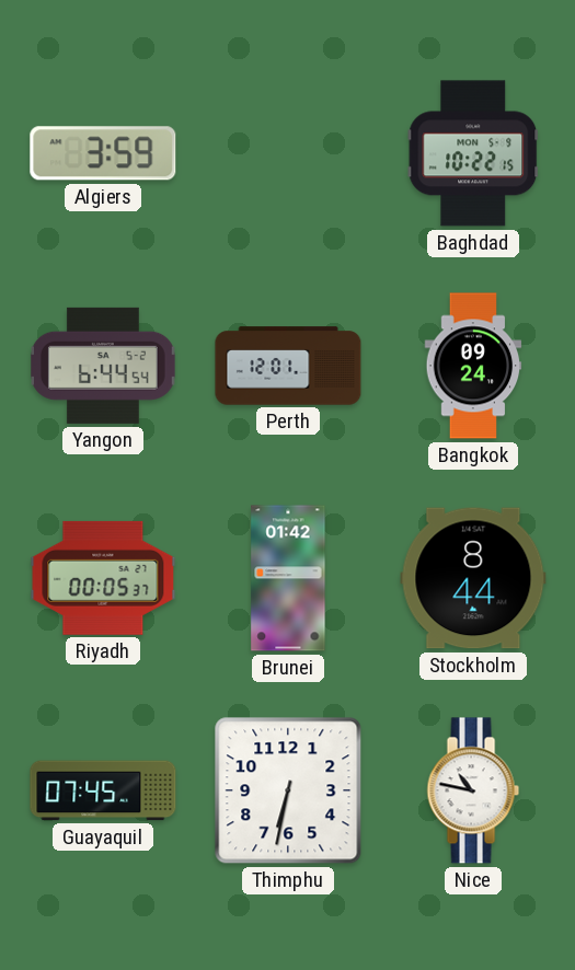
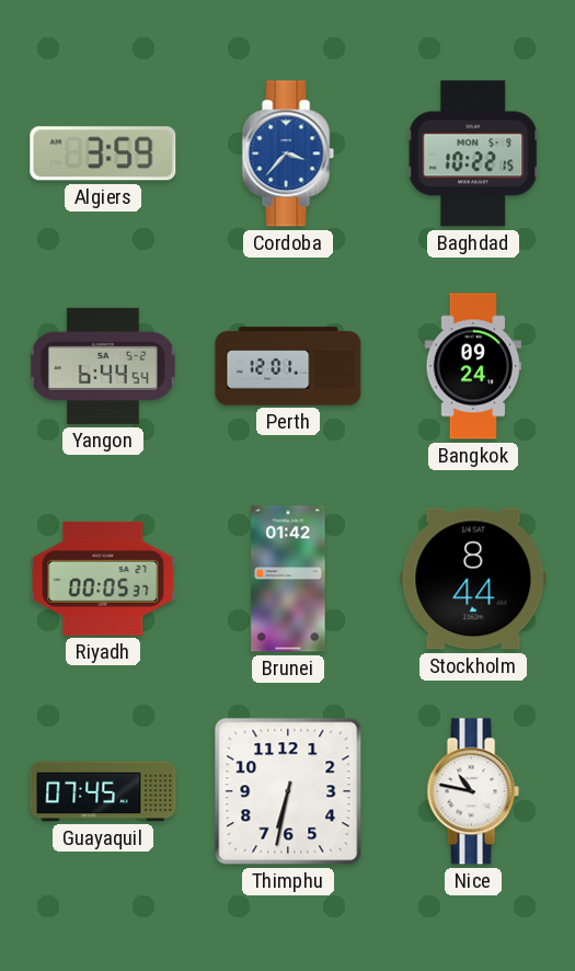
Cordoba: none -> 3:37 (288, 153)
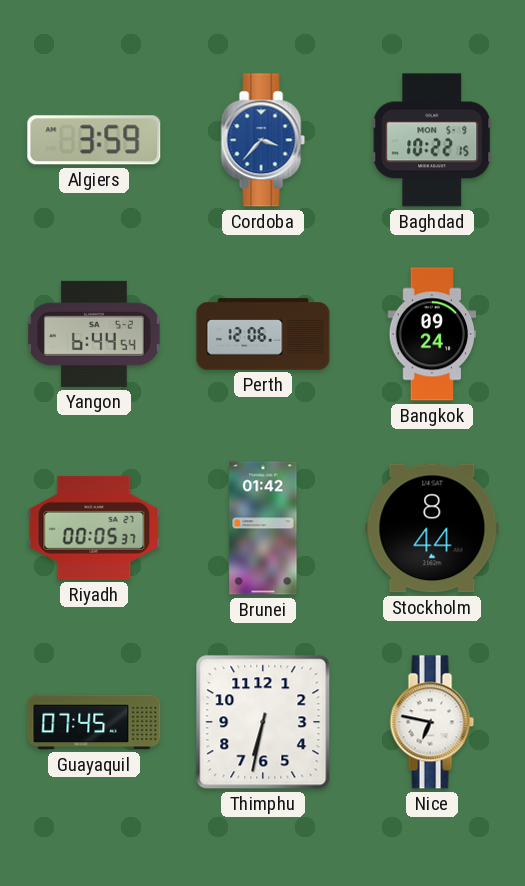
Perth: 12:01 -> 12:06 (263, 334)
Nice: 10:47 -> 6:47 (432, 722)
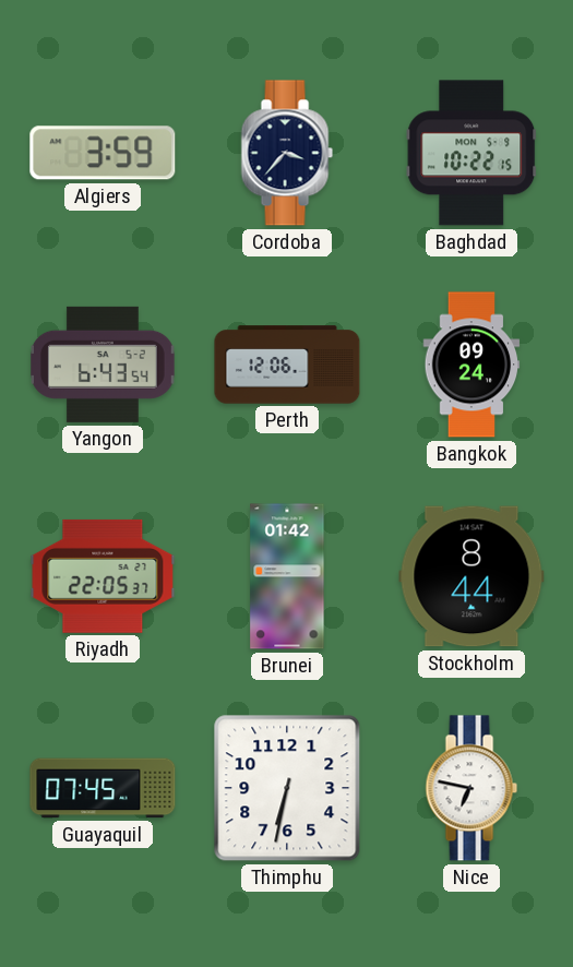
Cordoba dial: blue -> navy (287, 153)
Yangon: 6:44 -> 6:43 (104, 365)
Riyadh: 00:05 -> 22:05 (103, 576)
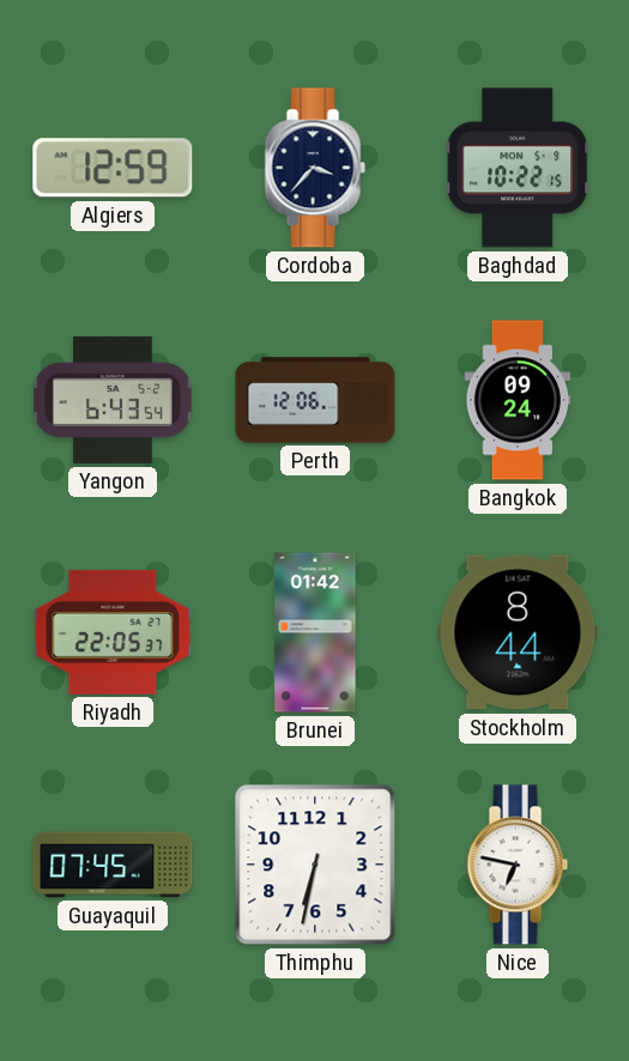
Algiers: 3:59 -> 12:59 (113, 168)
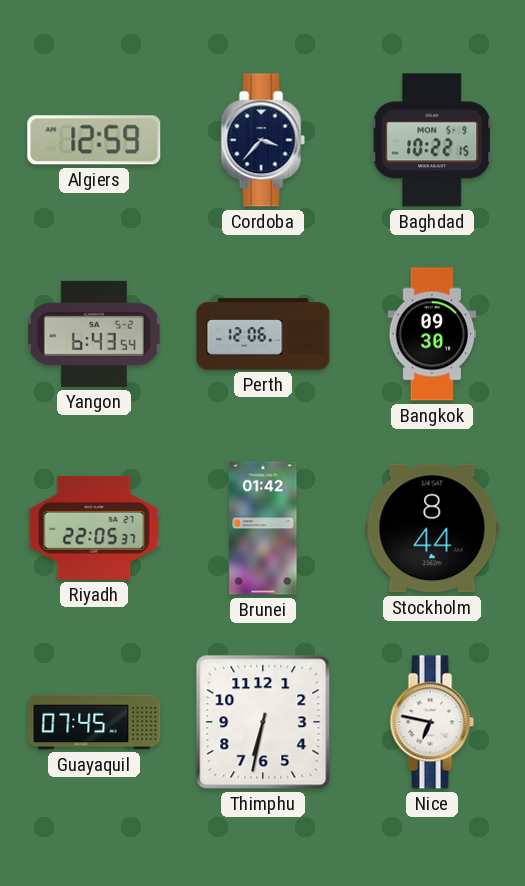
Bangkok: 09:24 -> 09:30 (432, 334)
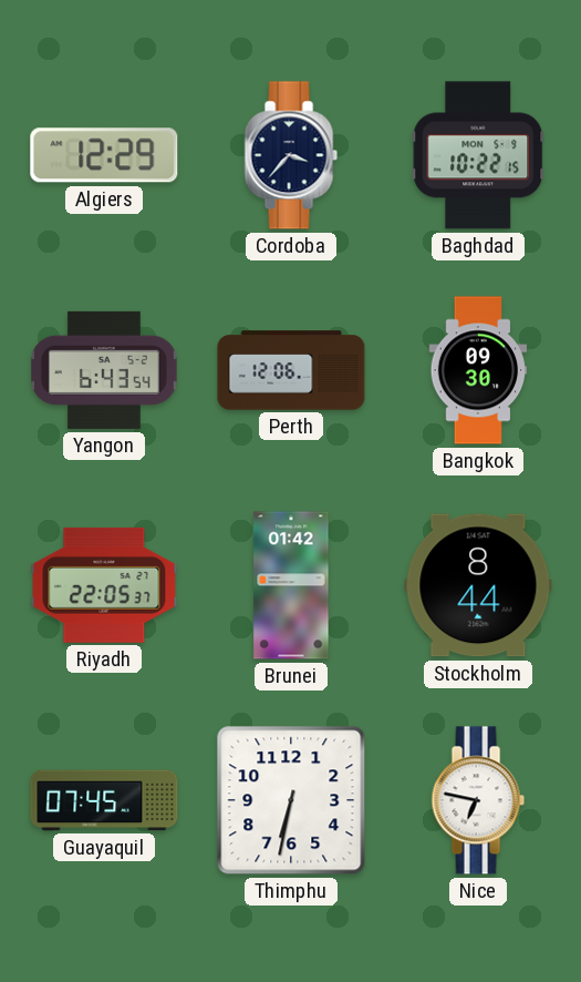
Algiers: 12:59 -> 12:29 (104, 155)
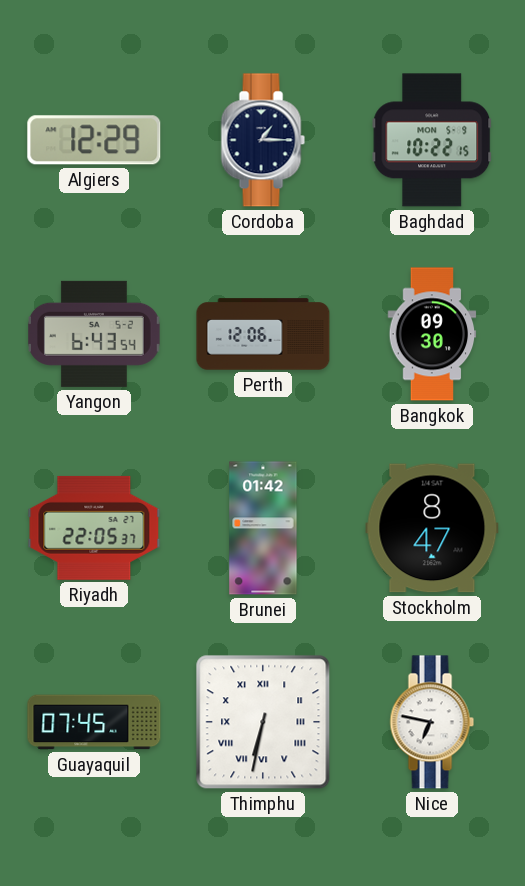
Cordoba: 3:37 -> 1:15 (263, 140)
Stockholm: 8:44 -> 8:47 (432, 528)
Thimphu numerals: Arabic -> Roman (263, 722)
